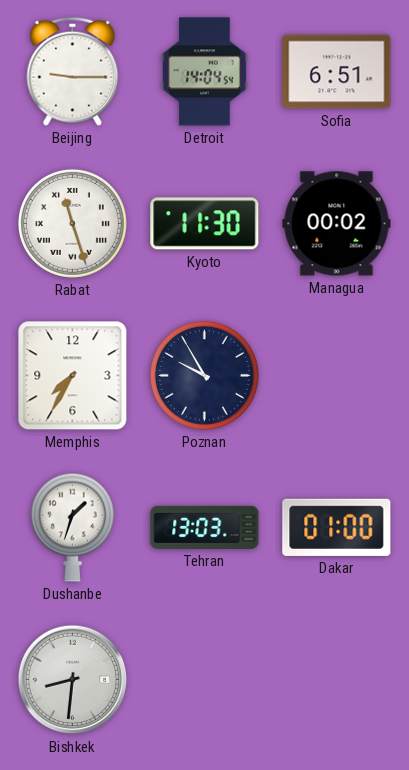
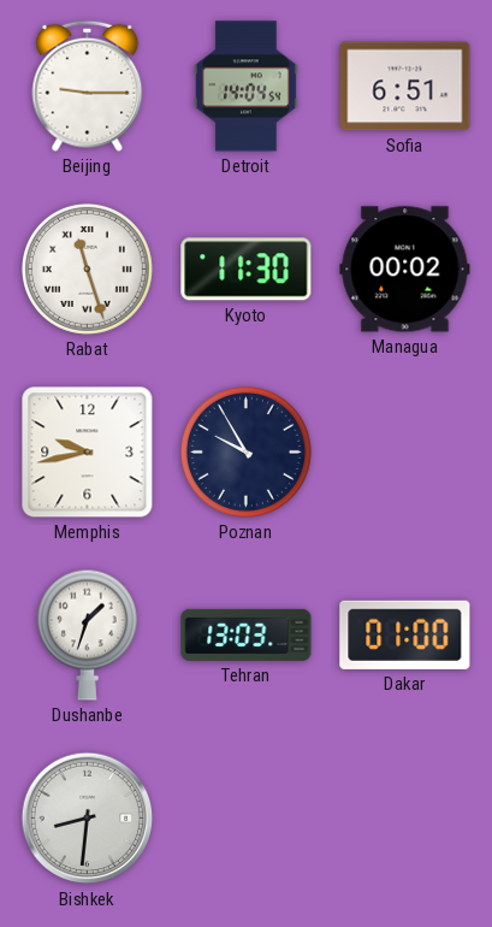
Memphis: 7:35 -> 9:43 (88, 453)
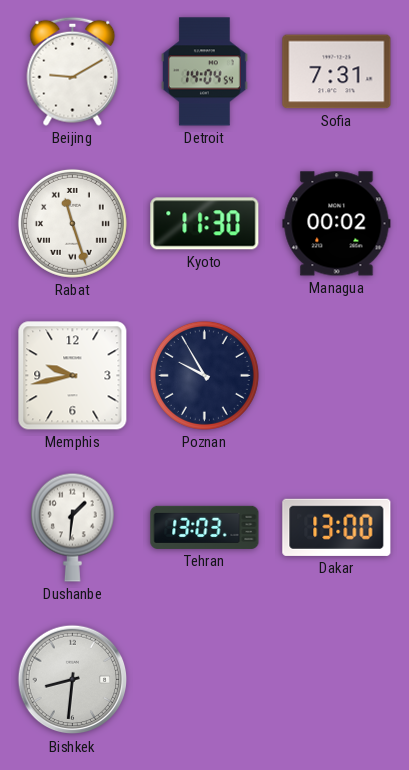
Beijing: 9:15 -> 9:10 (73, 71)
Sofia: 6:51 -> 7:31 (337, 72)
Dushanbe: 1:33 -> 1:31 (72, 527)
Dakar: 01:00 -> 13:00 (337, 527)
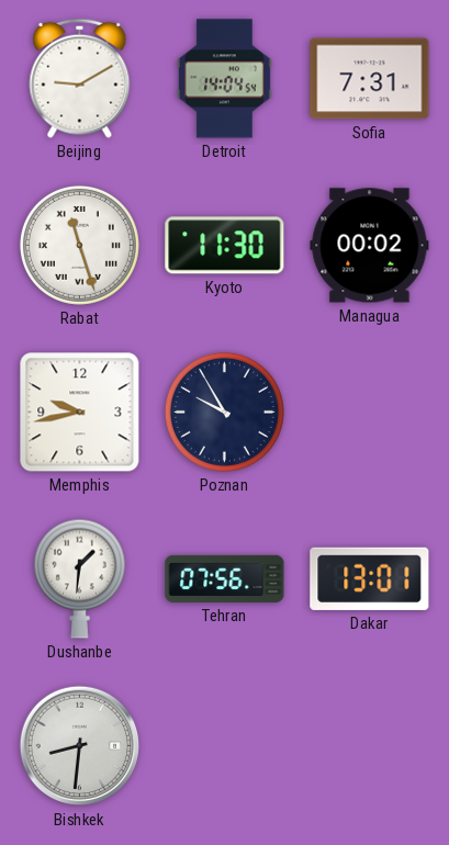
Tehran: 13:03 -> 07:56 (225, 578)
Dakar: 13:00 -> 13:01 (370, 578)
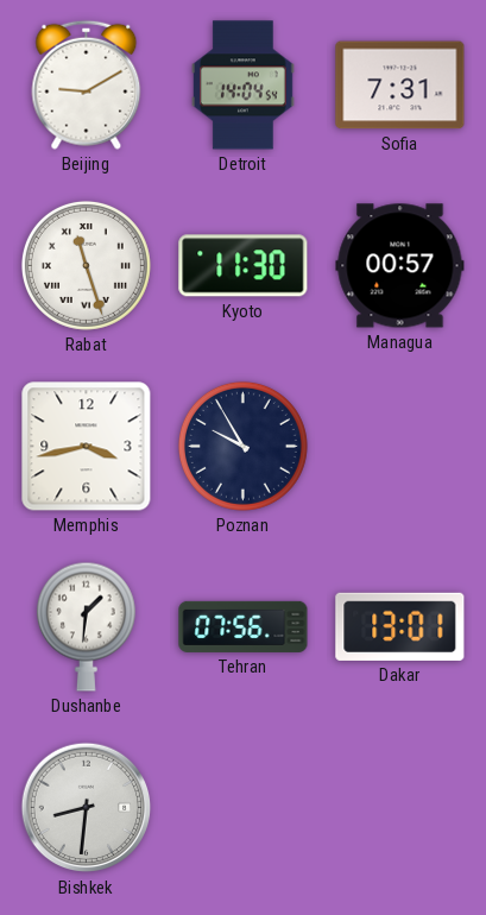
Managua: 00:02 -> 00:57 (400, 266)
Memphis: 9:43 -> 3:43 (87, 447)
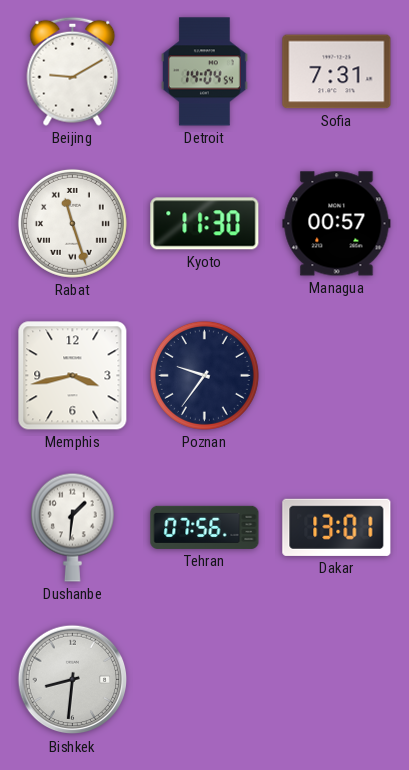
Poznan: 9:55 -> 9:36 (204, 375)
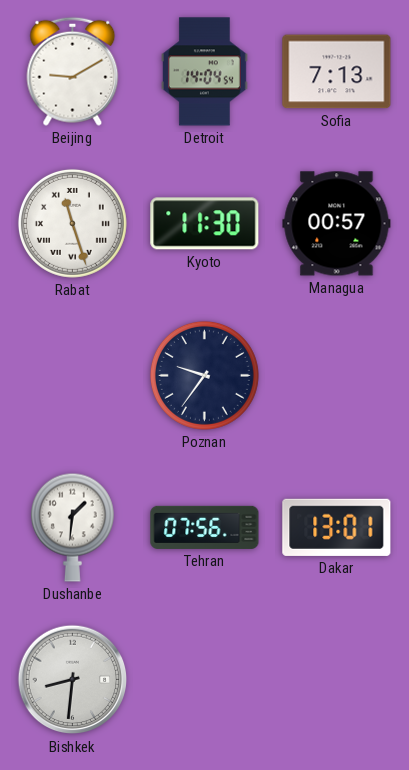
Sofia: 7:31 -> 7:13 (337, 72)
Memphis: 3:43 -> none (73, 376)
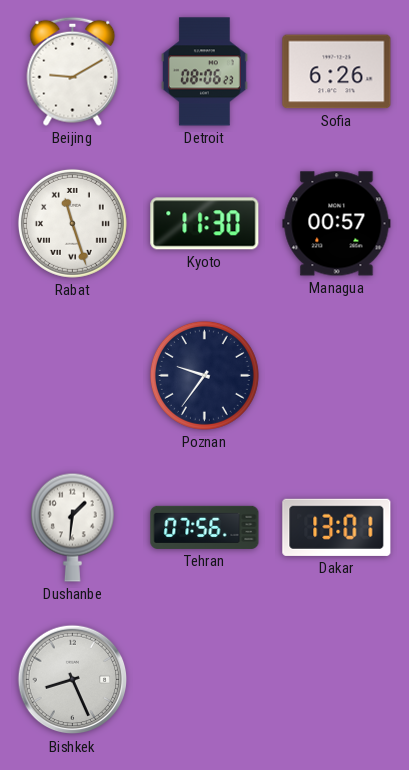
Detroit: 14:04 -> 08:06 (204, 72)
Sofia: 7:13 -> 6:26 (337, 72)
Bishkek: 8:31 -> 8:26 (73, 680)
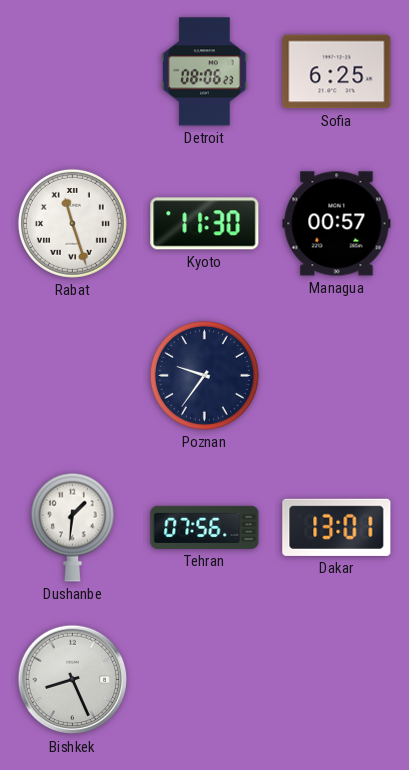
Beijing: 9:10 -> none (73, 71)
Sofia: 6:26 -> 6:25 (337, 72)
